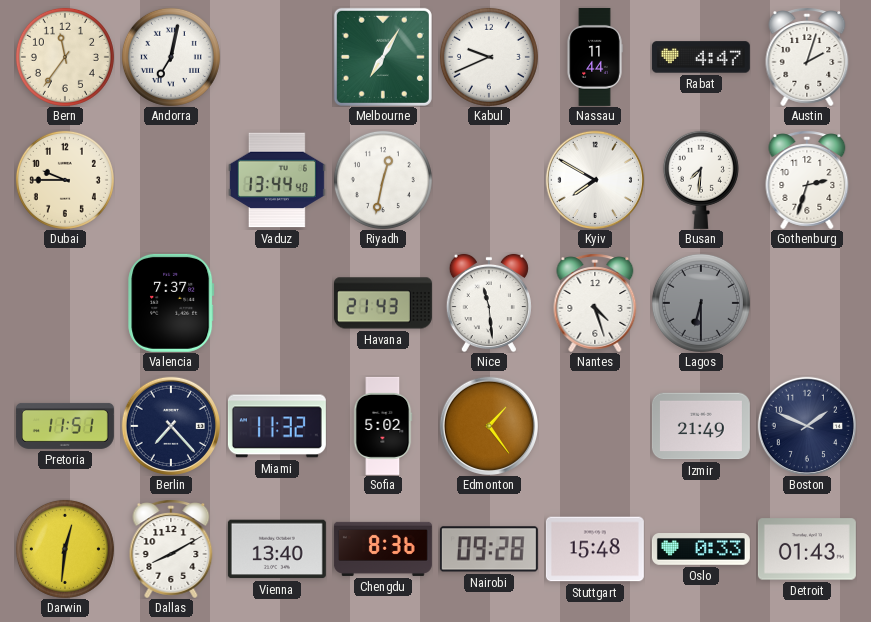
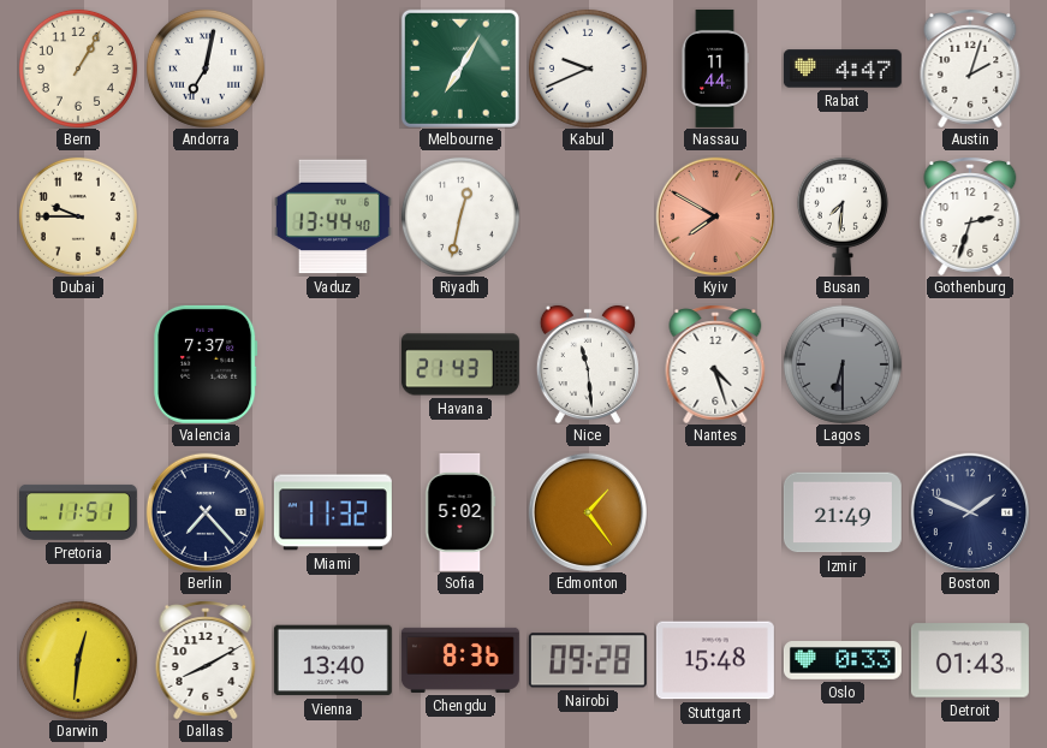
Bern: 11:36 -> 1:05 (78, 69)
Kyiv dial: white -> salmon (714, 215)
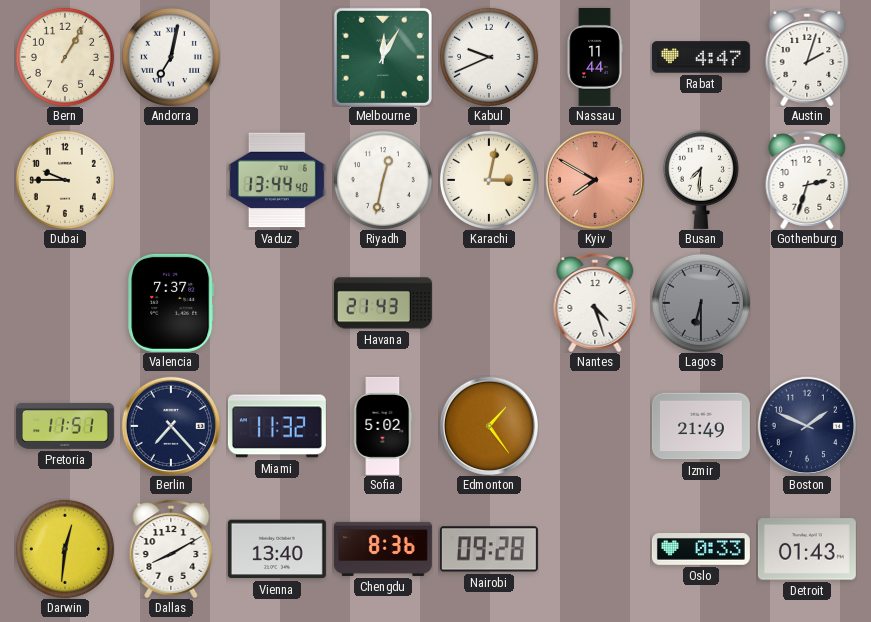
Melbourne: 7:05 -> 12:05 (383, 57)
Karachi: none -> 3:02 (489, 180)
Nice: 11:29 -> none (588, 364)
Stuttgart: 15:48 -> none (715, 660)
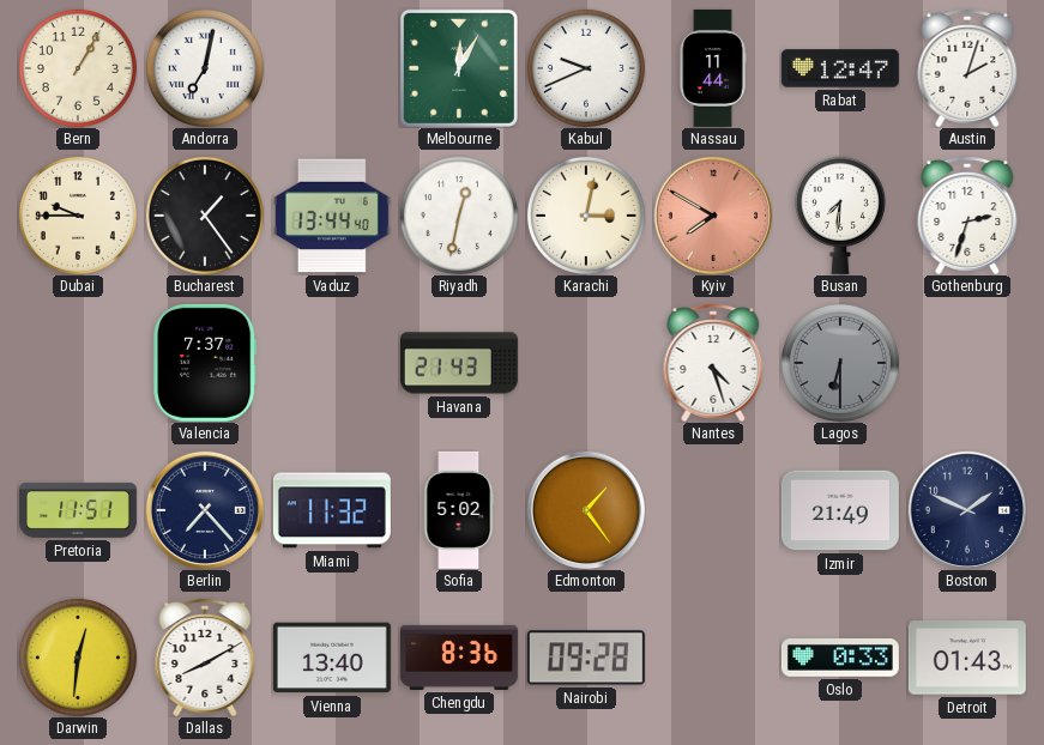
Rabat: 4:47 -> 12:47 (840, 68)
Bucharest: none -> 1:24 (205, 216)
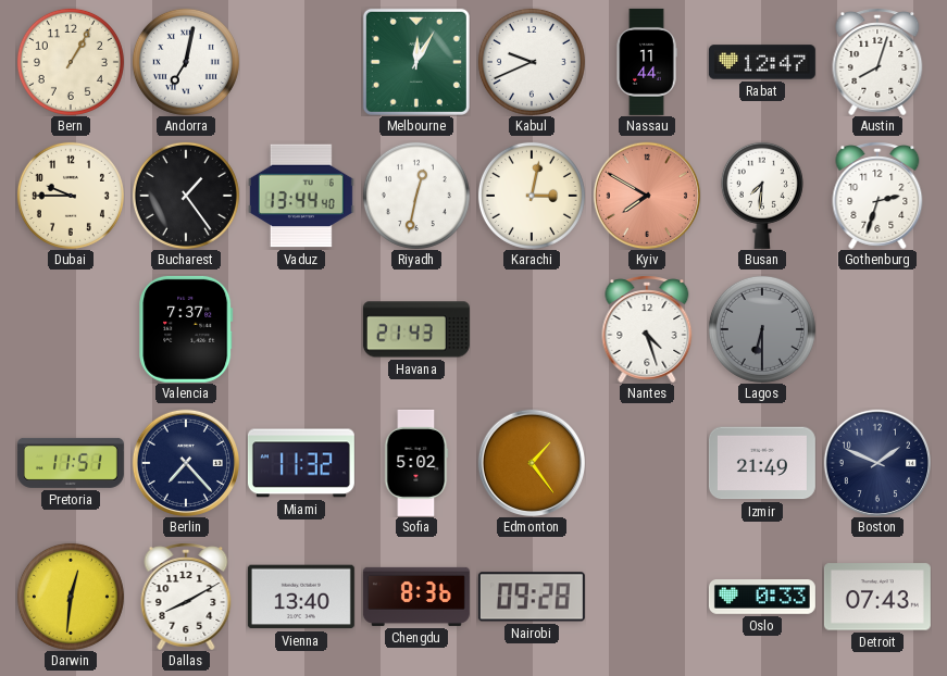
Austin: 2:03 -> 8:03 (877, 62)
Detroit: 01:43 -> 07:43 (877, 597)
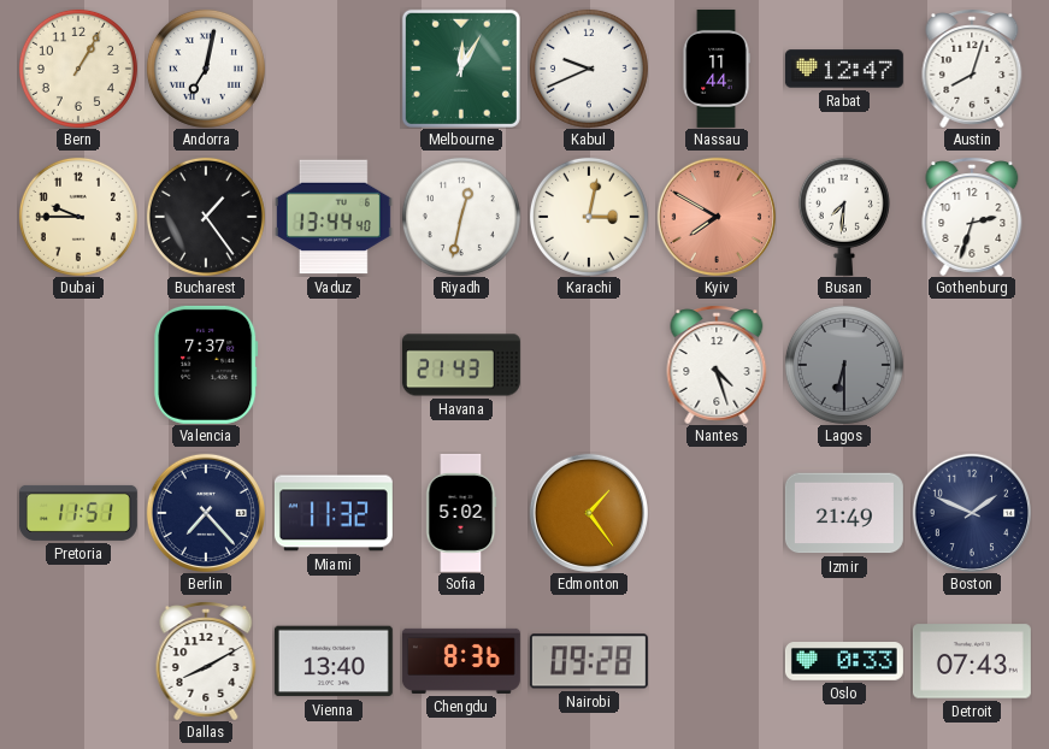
Darwin: 12:31 -> none (71, 597)
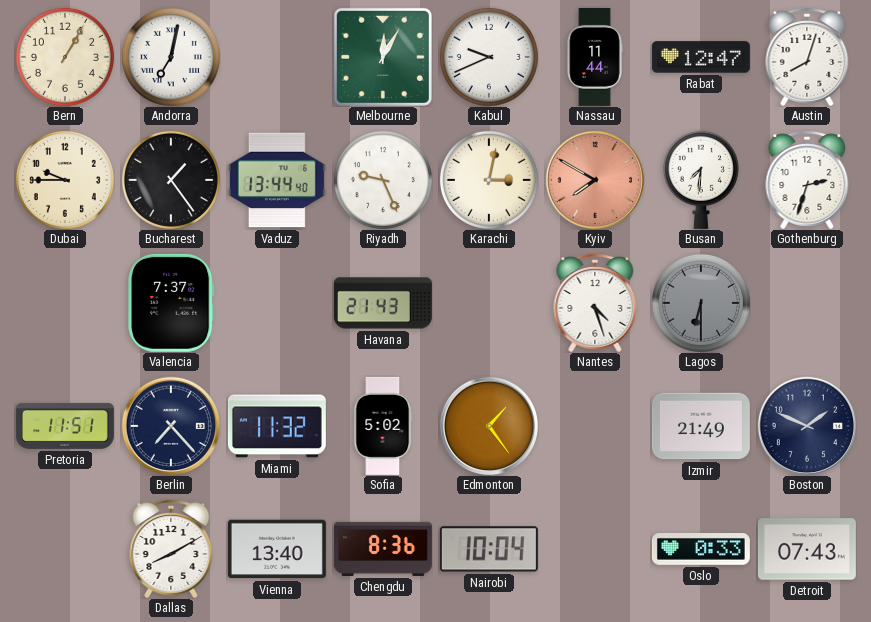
Riyadh: 12:32 -> 9:26 (383, 180)
Nairobi: 09:28 -> 10:04 (489, 549)
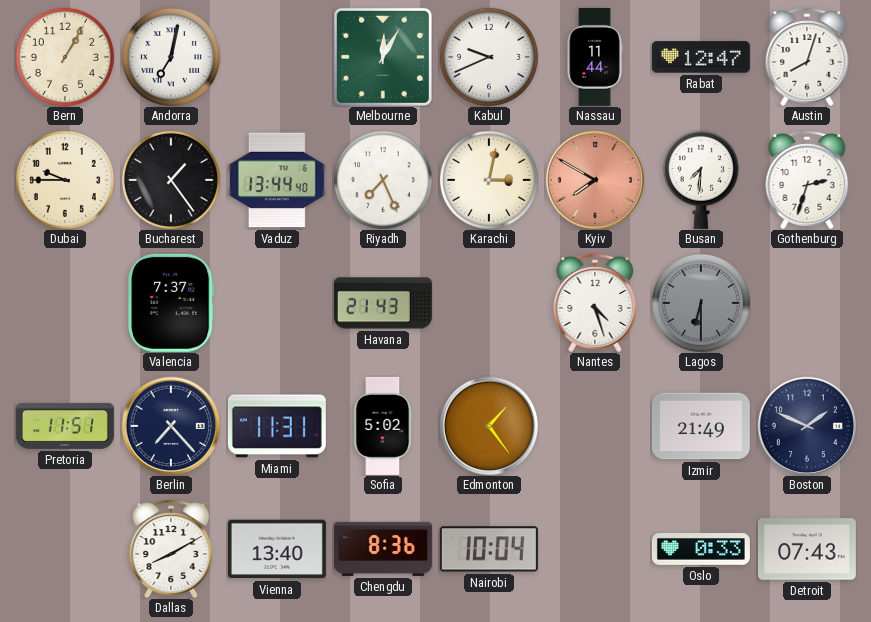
Riyadh: 9:26 -> 7:26 (383, 180)
Miami: 11:32 -> 11:31 (277, 426)
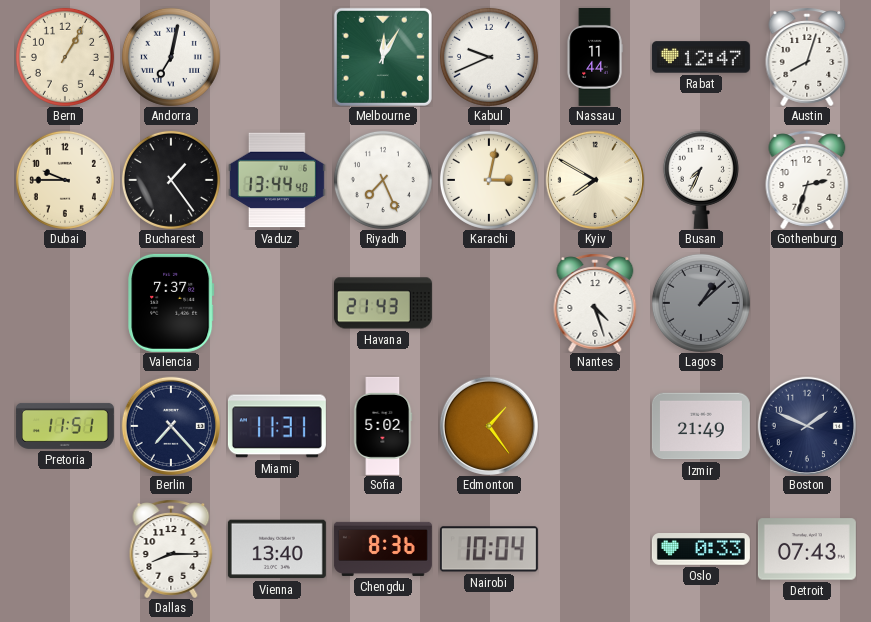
Kyiv dial: salmon -> cream (594, 179)
Busan: 7:31 -> 7:34 (701, 180)
Lagos: 6:30 -> 1:08 (701, 303)
Dallas: 8:10 -> 8:15 (171, 549)
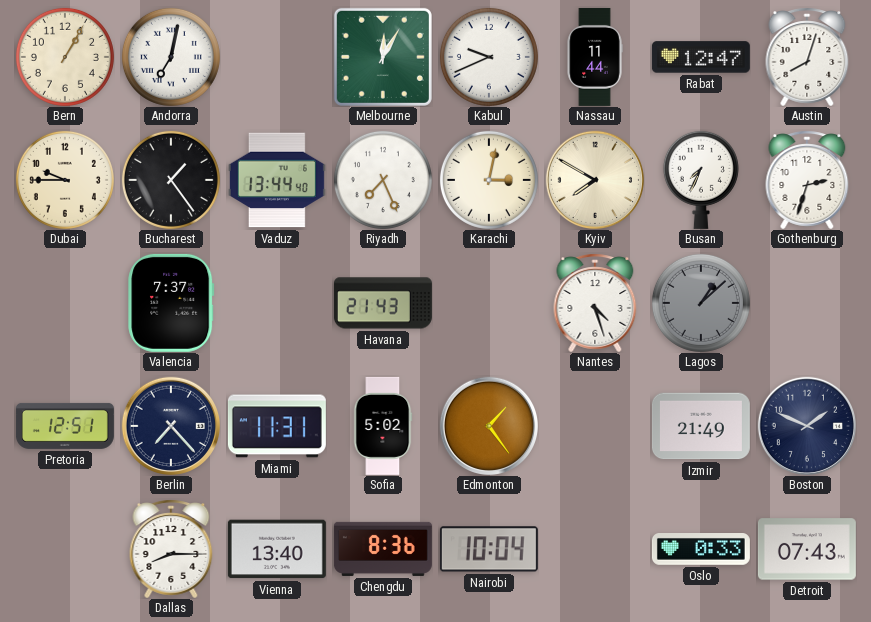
Pretoria: 11:51 -> 12:51 (65, 426)
